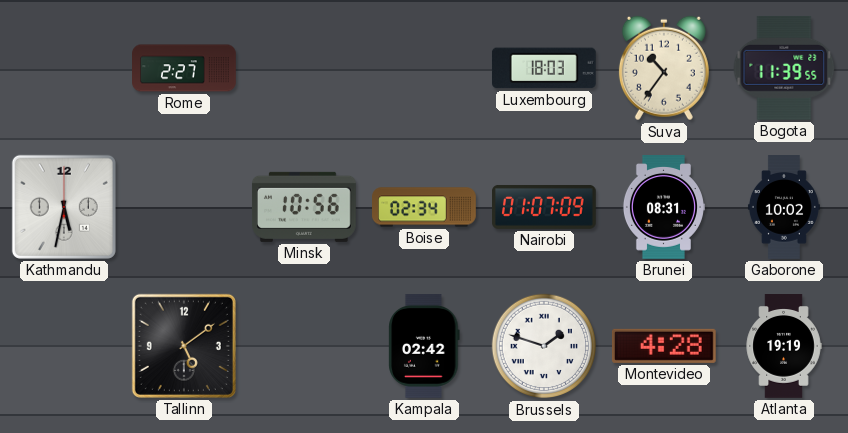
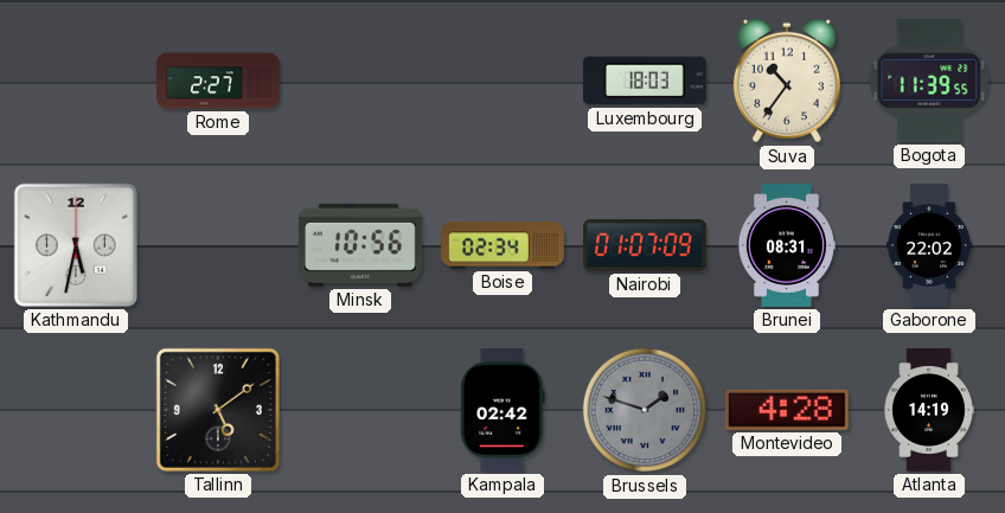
Gaborone: 10:02 -> 22:02 (929, 245)
Brussels dial: white -> grey (645, 410)
Atlanta: 19:19 -> 14:19 (929, 411)
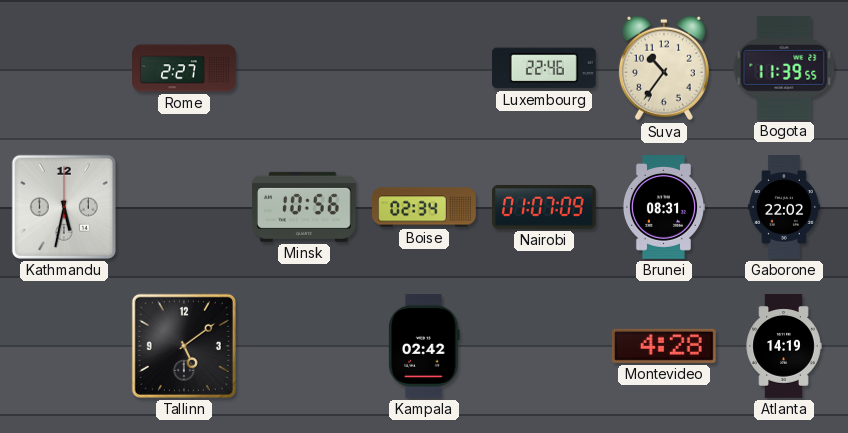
Luxembourg: 18:03 -> 22:46 (544, 68)
Brussels: 1:48 -> none (645, 410)
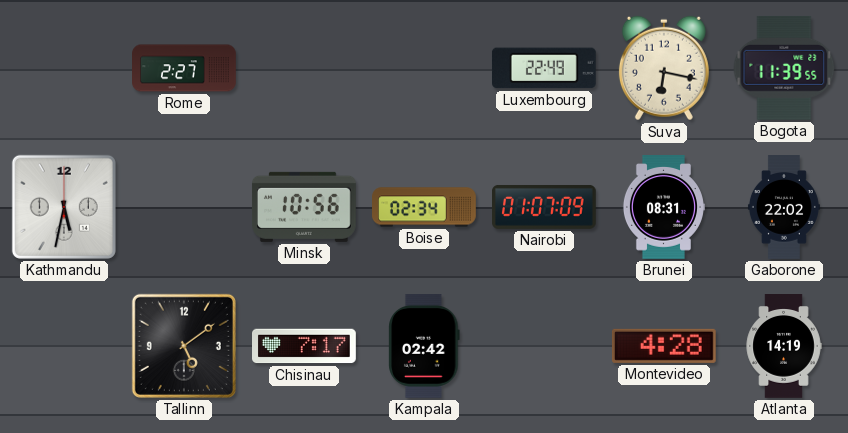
Luxembourg: 22:46 -> 22:49 (544, 68)
Suva: 10:36 -> 6:17 (664, 68)
Chisinau: none -> 7:17 (305, 346)
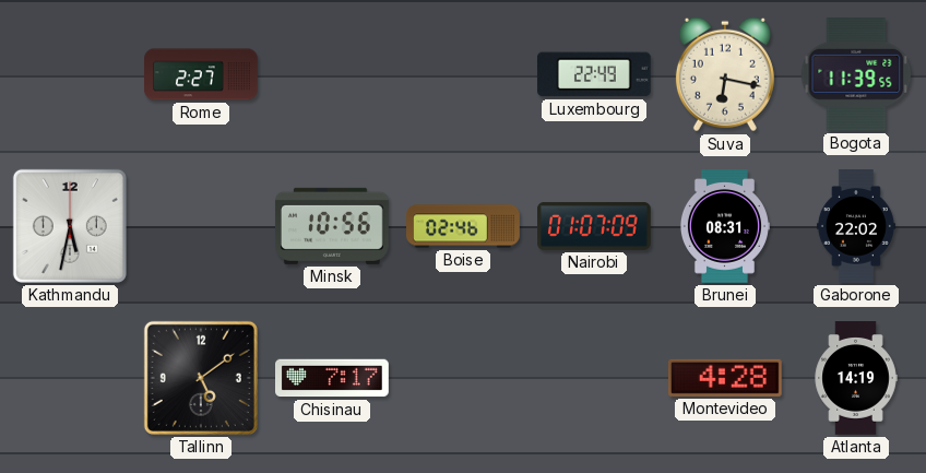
Boise: 02:34 -> 02:46 (464, 226)
Kampala: 02:42 -> none (424, 347)
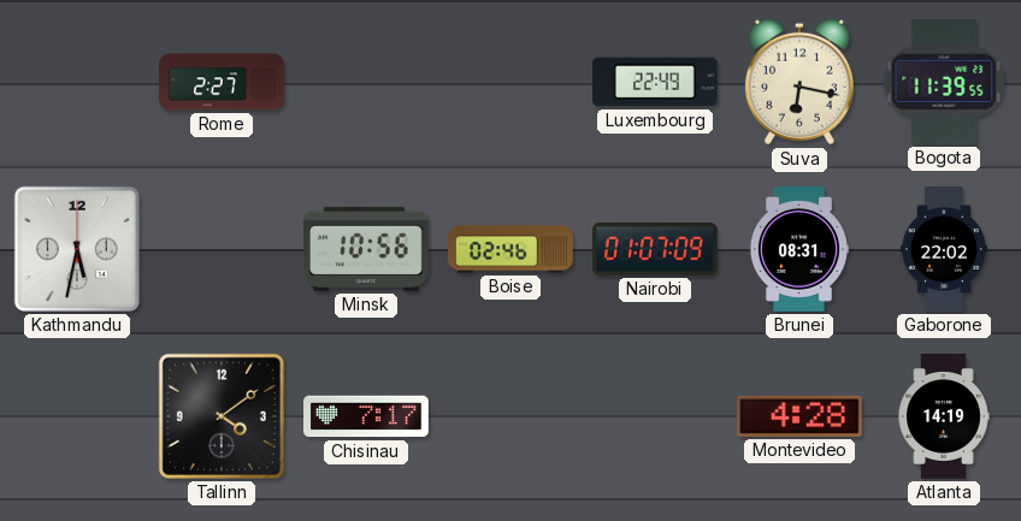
Tallinn: 5:09 -> 4:09 (222, 416)
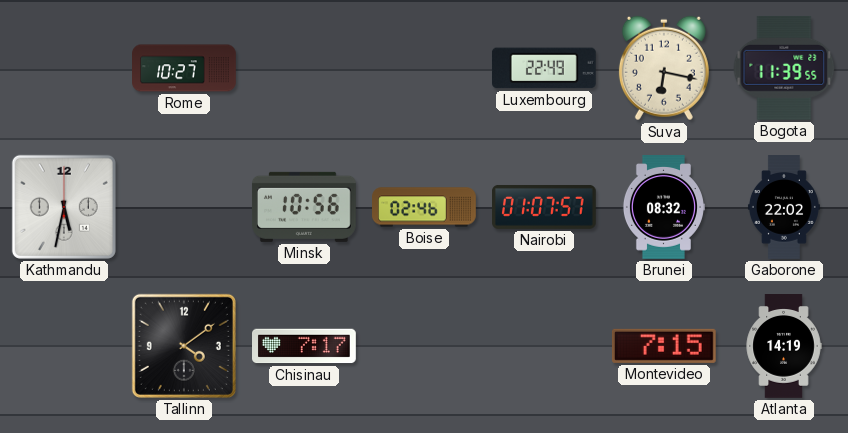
Rome: 2:27 -> 10:27 (185, 68)
Nairobi: 01:07:09 -> 01:07:57 (545, 207)
Brunei: 08:31 -> 08:32 (663, 208)
Montevideo: 4:28 -> 7:15 (664, 346)
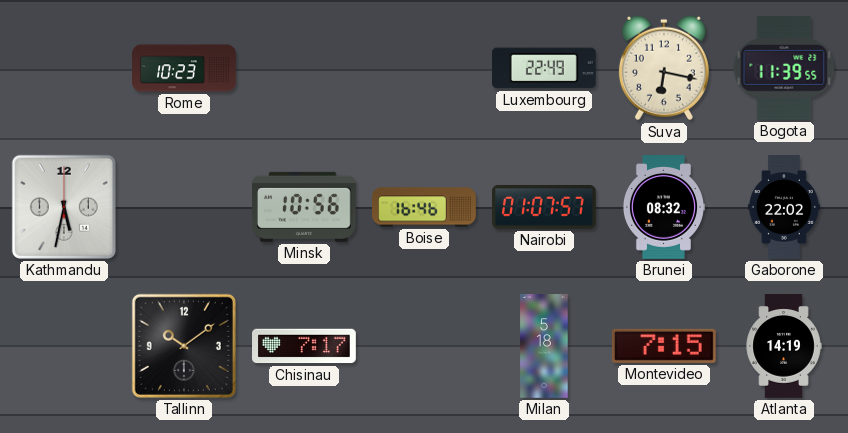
Rome: 10:27 -> 10:23 (185, 68)
Boise: 02:46 -> 16:46 (425, 207)
Tallinn: 4:09 -> 10:09 (184, 346)
Milan: none -> 5:18 (544, 346)
